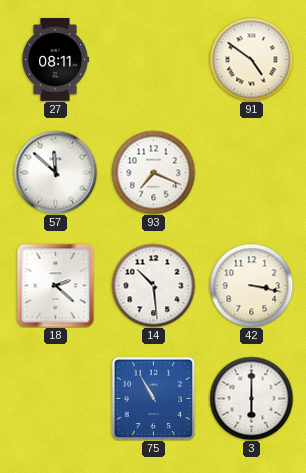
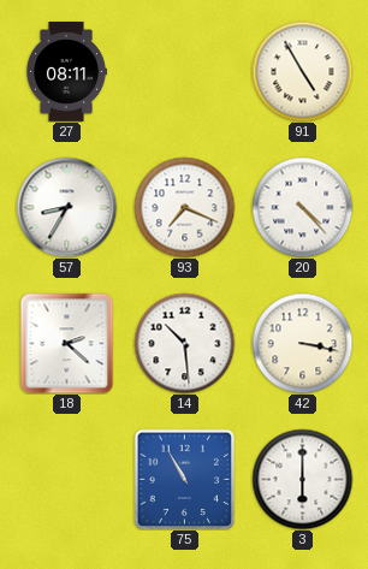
91: 4:51 -> 4:55 (302, 71)
57: 11:52 -> 8:35 (66, 207)
20: none -> 4:23 (302, 207)
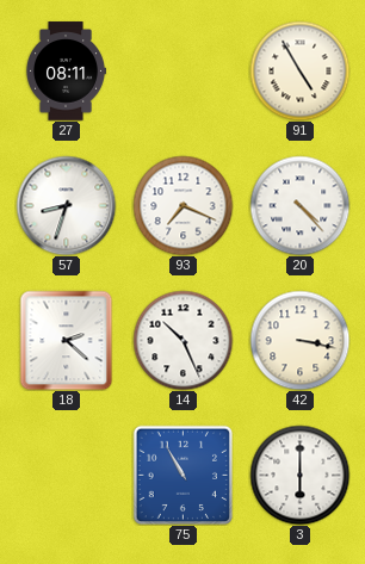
57: 8:35 -> 8:33 (66, 205)
14: 10:29 -> 10:26 (182, 340)
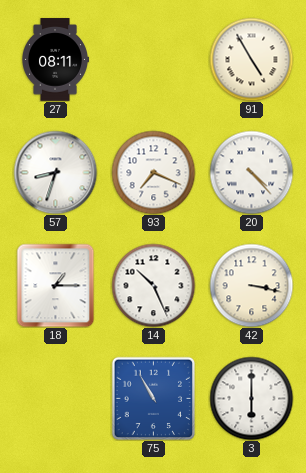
18: 2:22 -> 1:15 (56, 285)
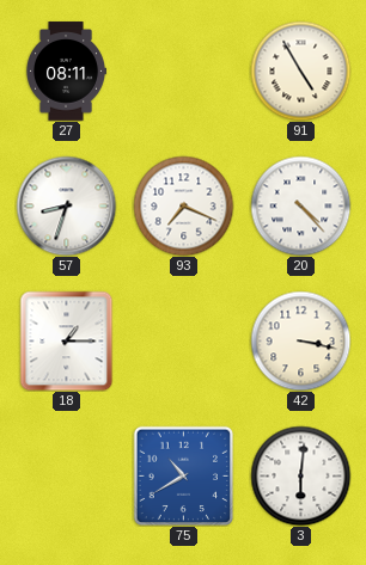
14: 10:26 -> none (153, 285)
75: 10:55 -> 10:40 (183, 475)
3: 6:00 -> 6:01 (300, 475)
